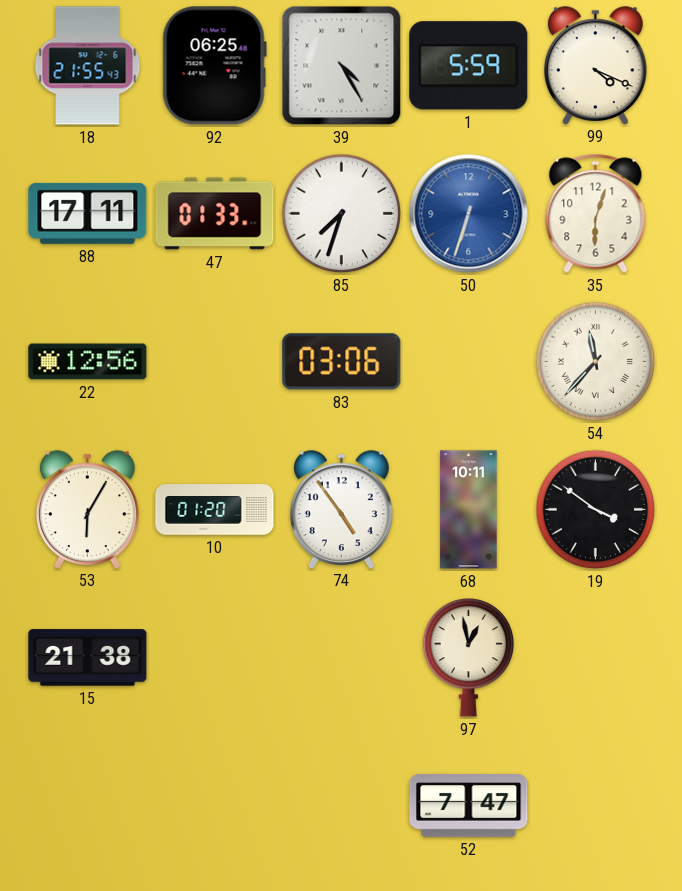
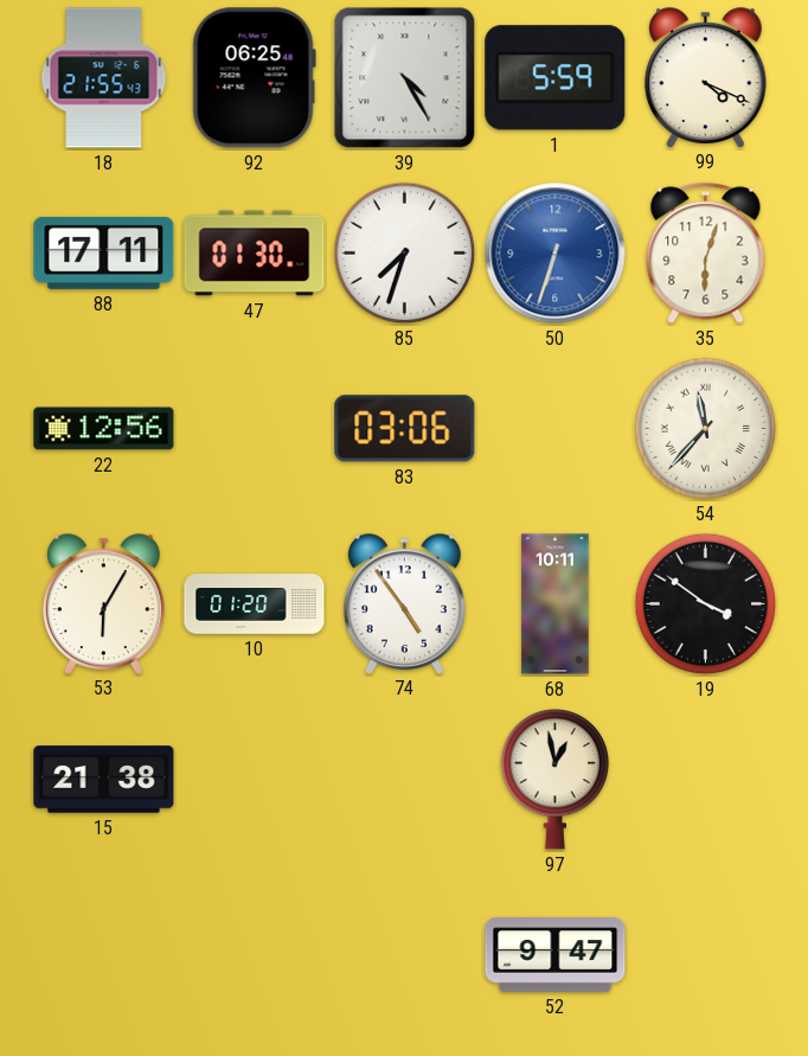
47: 01:33 -> 01:30 (255, 254)
52: 7:47 -> 9:47 (556, 955)
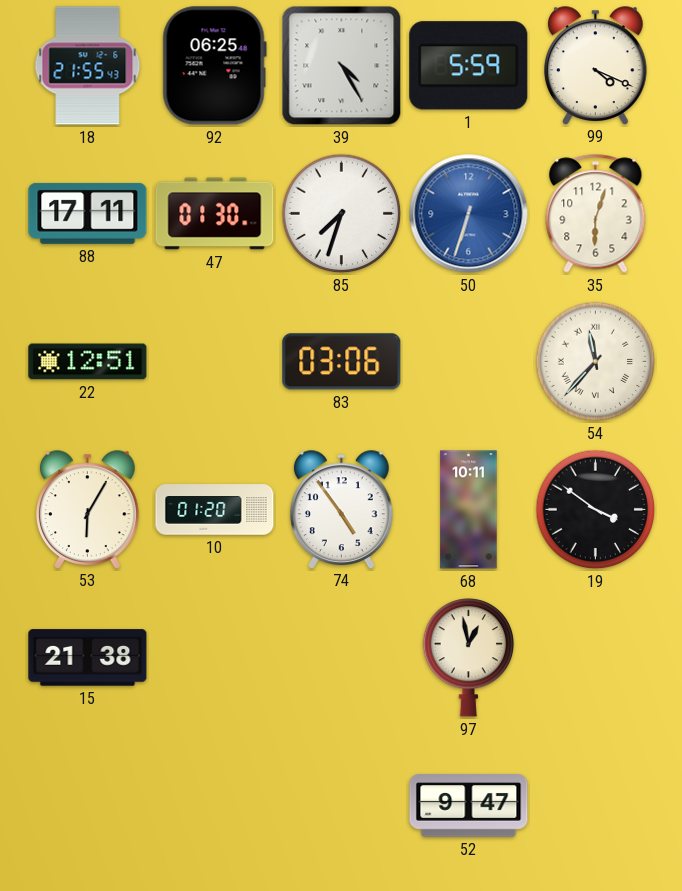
22: 12:56 -> 12:51 (88, 362)
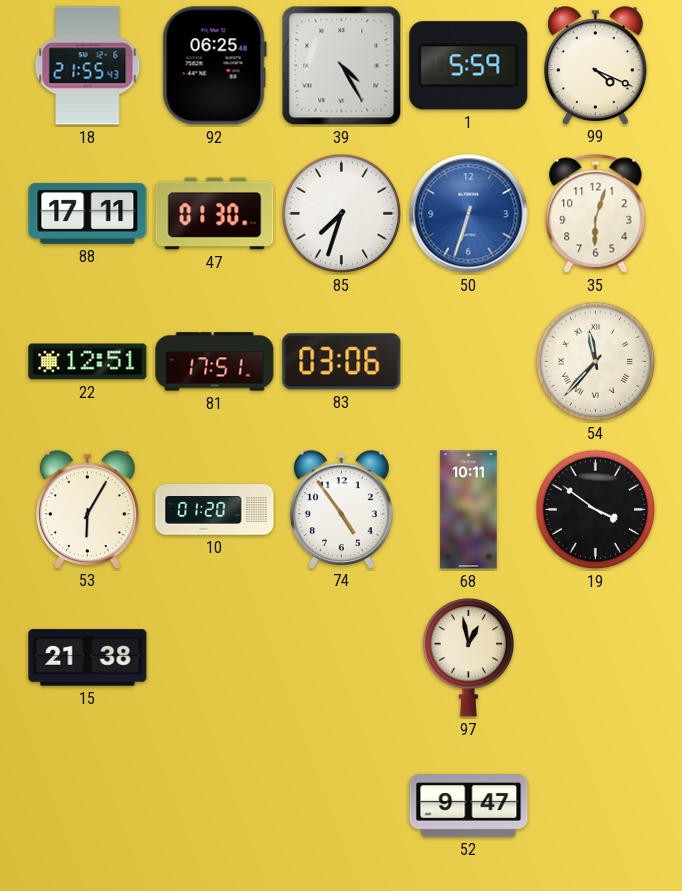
81: none -> 17:51 (215, 362)
